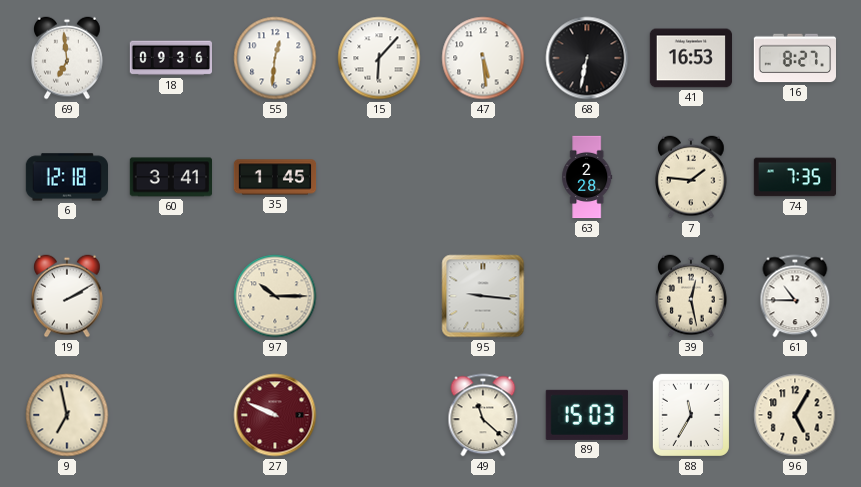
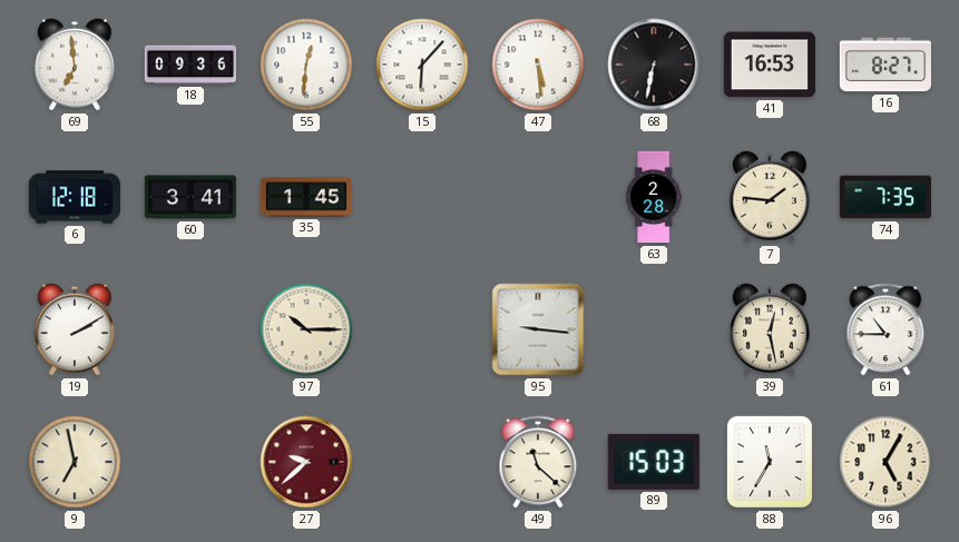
27: 9:49 -> 9:38 (306, 462)
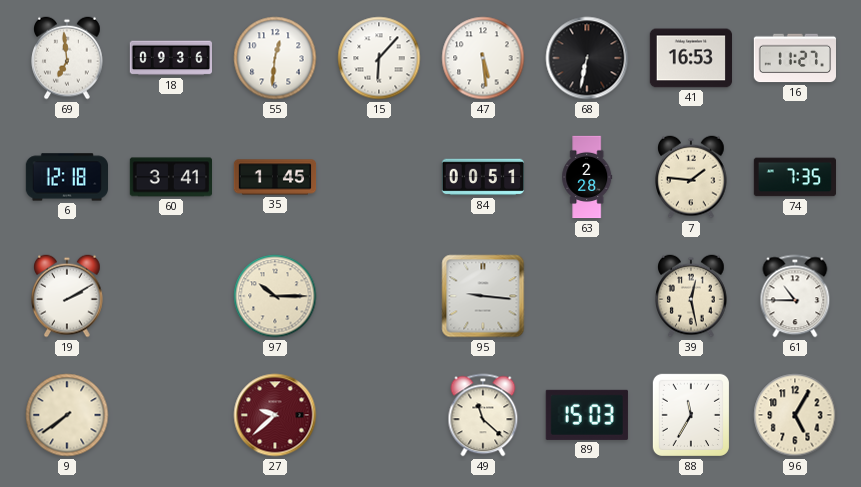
16: 8:27 -> 11:27 (794, 58)
84: none -> 00:51 (482, 177)
9: 6:58 -> 7:39 (67, 415)
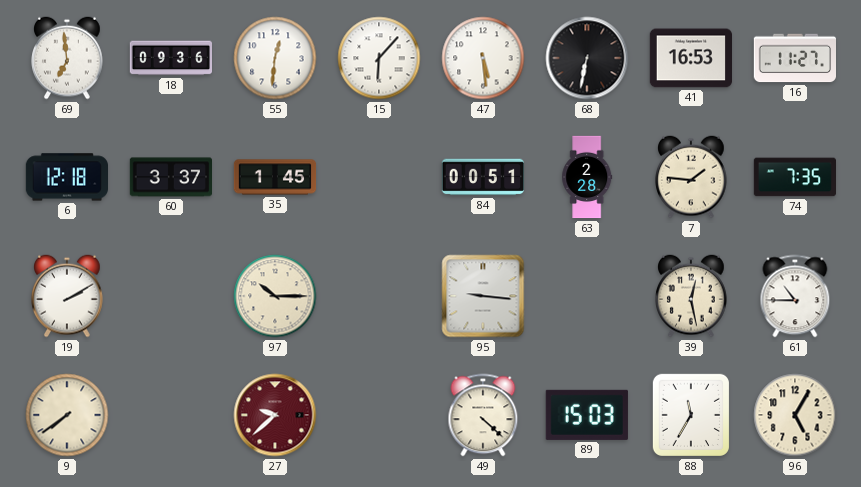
60: 3:41 -> 3:37 (170, 177)
49: 11:22 -> 4:22 (483, 415)
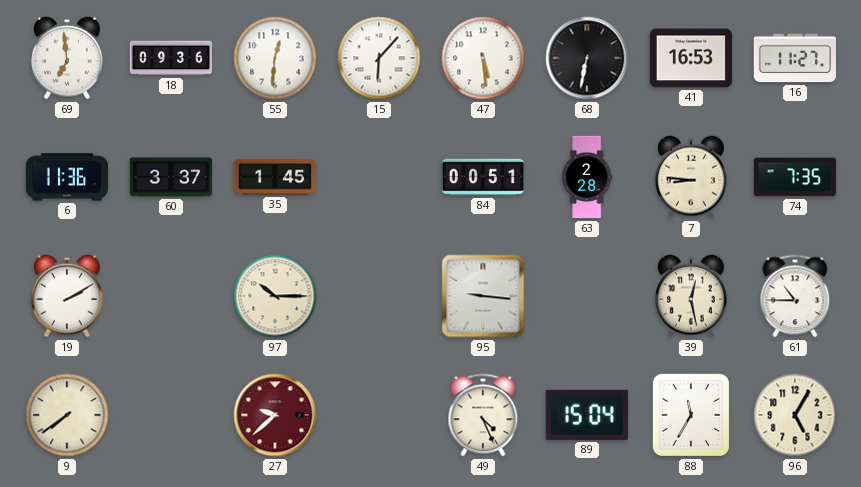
6: 12:18 -> 11:36 (66, 177)
7: 1:46 -> 8:46 (691, 177)
49: 4:22 -> 4:26 (483, 415)
89: 15:03 -> 15:04 (587, 415)
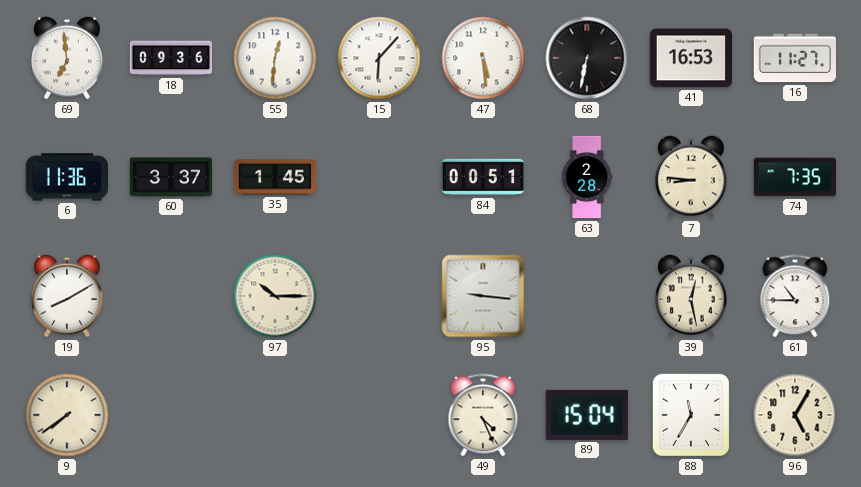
19: 2:10 -> 8:10 (67, 296)
27: 9:38 -> none (275, 415)
